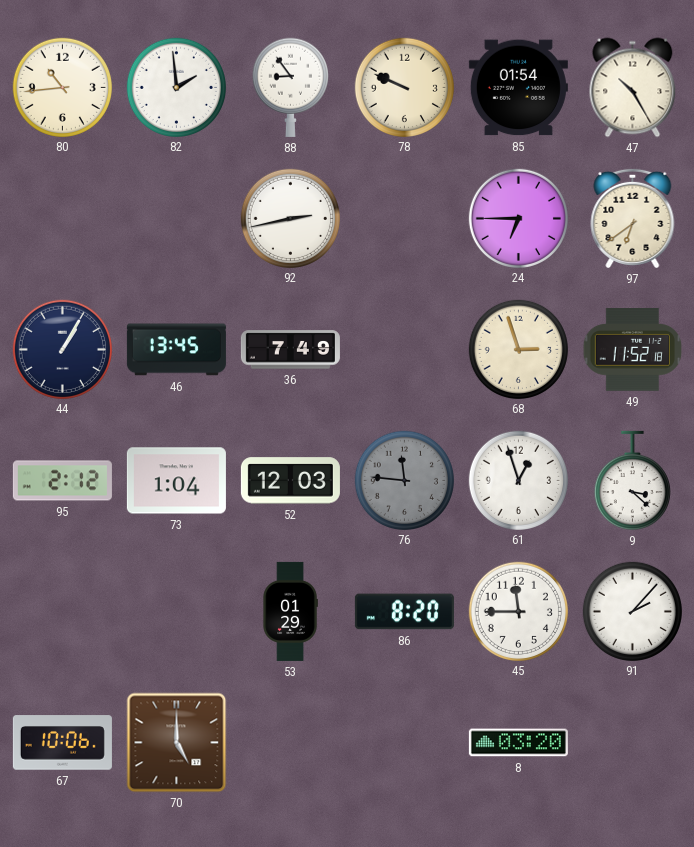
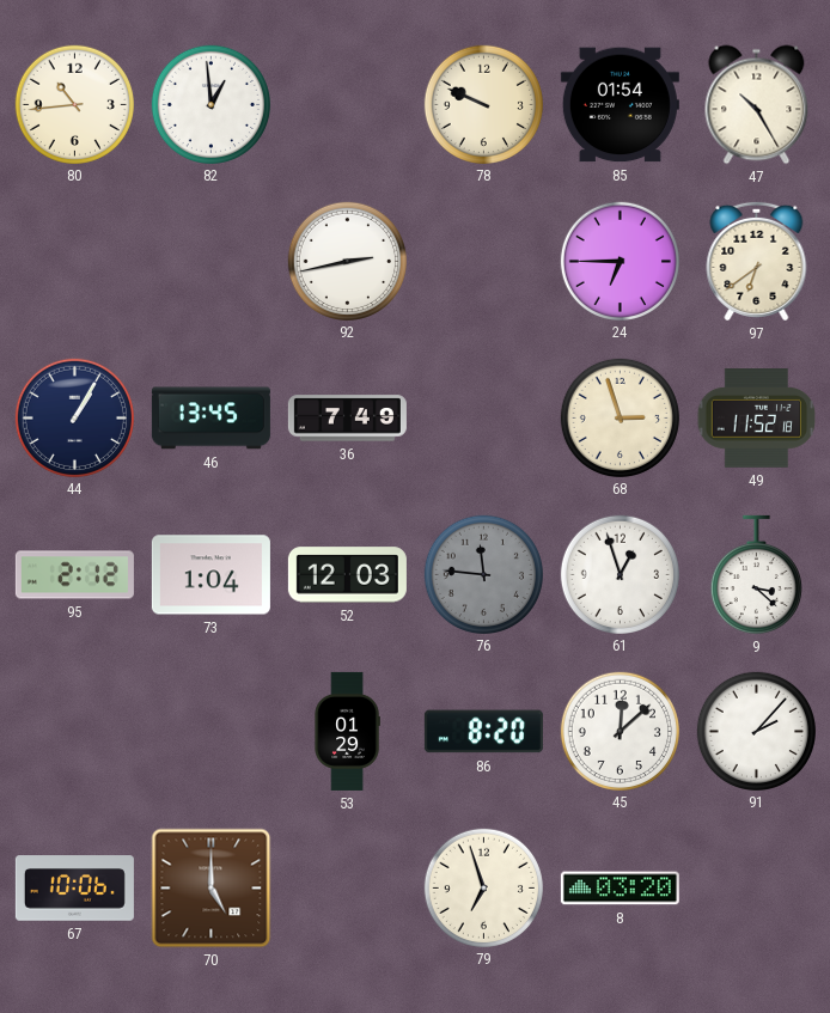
82: 1:59 -> 12:59 (210, 104)
88: 8:54 -> none (290, 87)
45: 11:45 -> 12:08 (620, 731)
79: none -> 6:57 (483, 887)
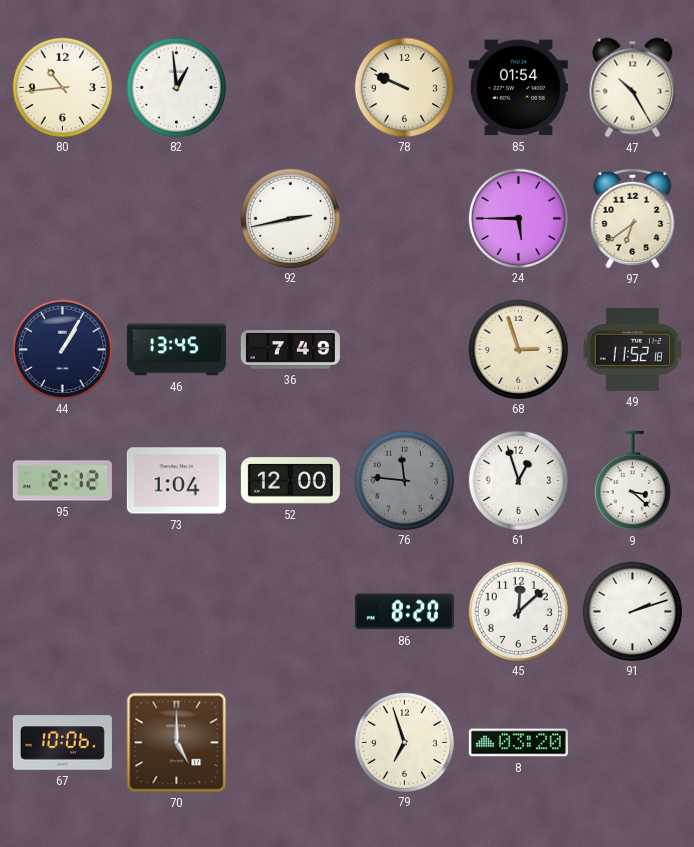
24: 6:45 -> 5:45 (518, 218)
52: 12:03 -> 12:00 (290, 481)
53: 01:29 -> none (347, 731)
91: 2:07 -> 2:12 (632, 611)
